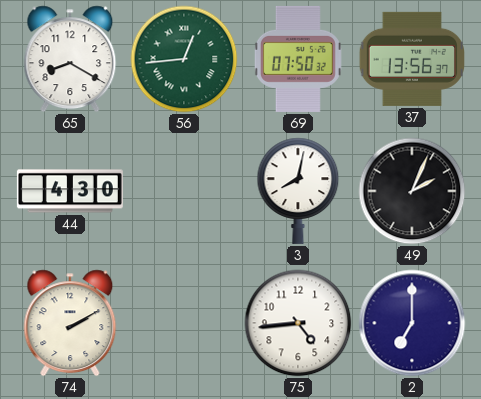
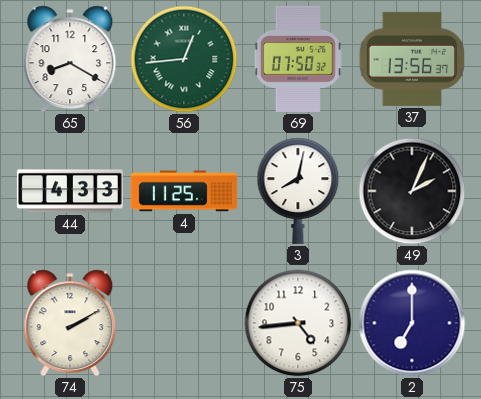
44: 4:30 -> 4:33 (70, 191)
4: none -> 11:25 (184, 191)
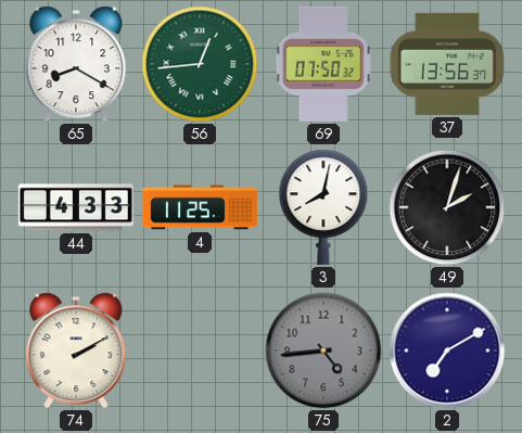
49: 2:04 -> 2:03 (447, 207)
75 dial: white -> grey (323, 351)
2: 7:00 -> 7:10 (447, 351)
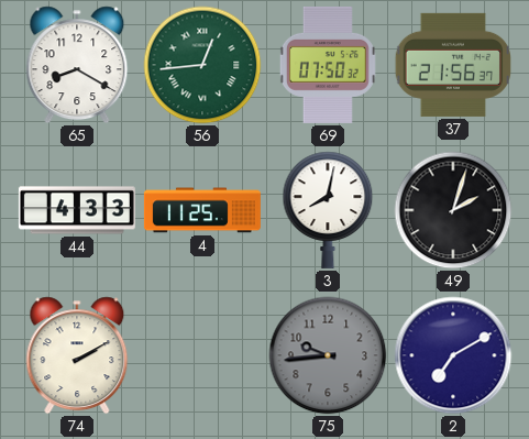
37: 13:56 -> 21:56 (452, 65)
75: 4:44 -> 9:44 (328, 355)
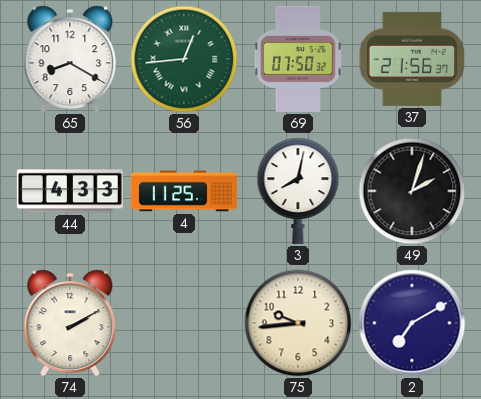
75 dial: grey -> cream (298, 323)
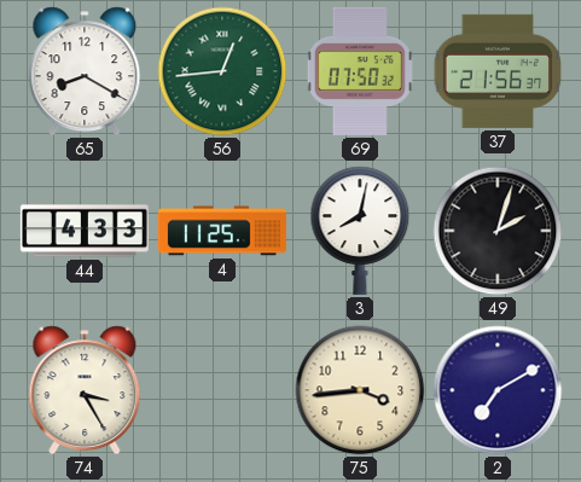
74: 2:10 -> 3:25 (85, 390)
75: 9:44 -> 3:44 (360, 390)
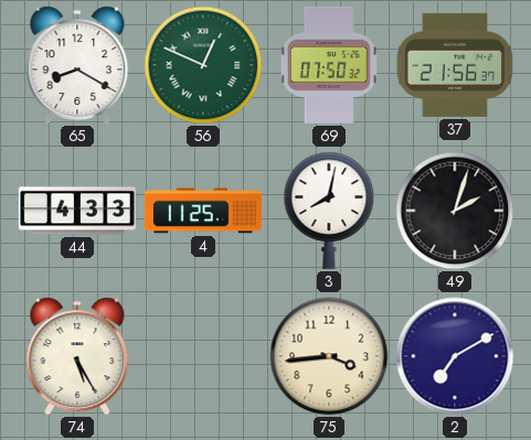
56: 12:44 -> 12:49 (203, 65)
74: 3:25 -> 5:25 (77, 356)
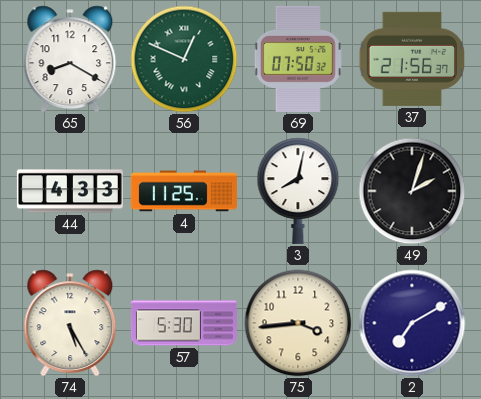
57: none -> 5:30 (184, 323)
